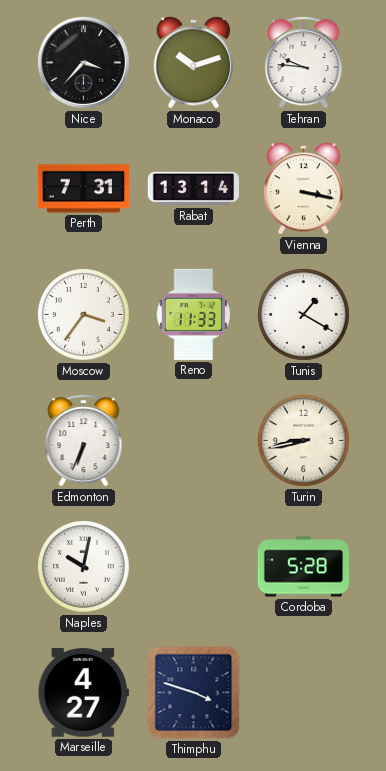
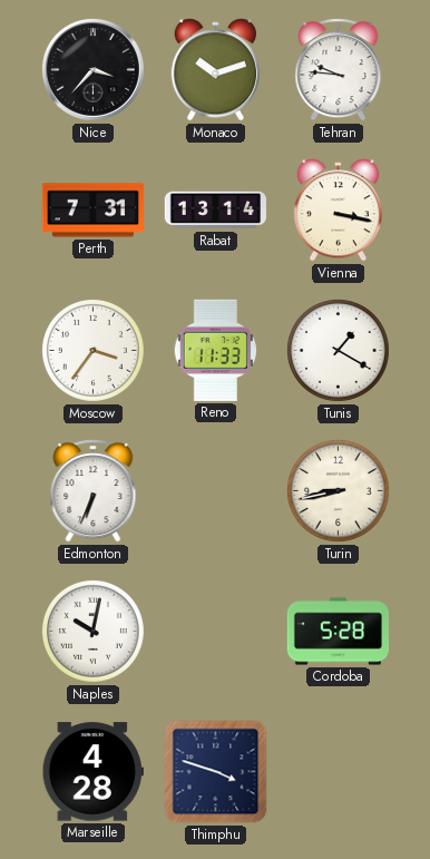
Marseille: 4:27 -> 4:28 (92, 772)
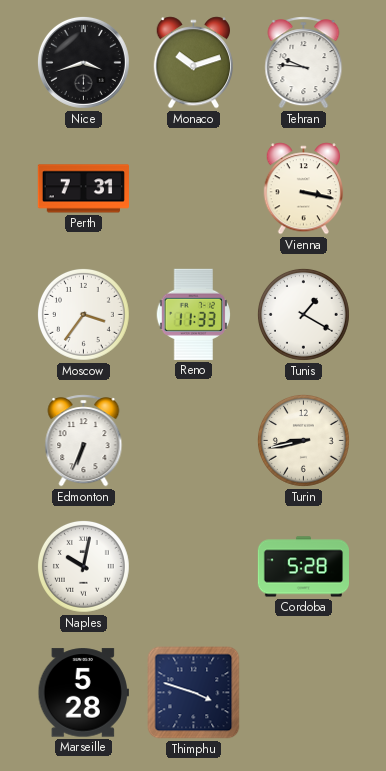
Nice: 3:37 -> 3:42 (83, 62)
Rabat: 13:14 -> none (215, 211)
Marseille: 4:28 -> 5:28 (83, 693)
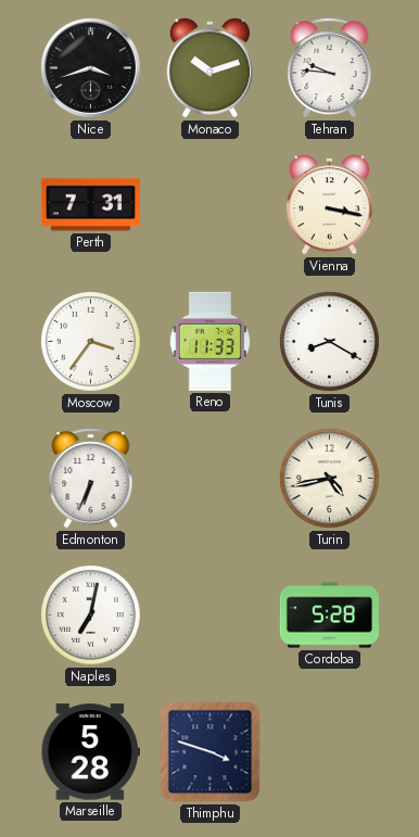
Tunis: 1:20 -> 8:20 (329, 341)
Turin: 8:43 -> 4:43 (329, 478)
Naples: 10:02 -> 7:02 (90, 614)
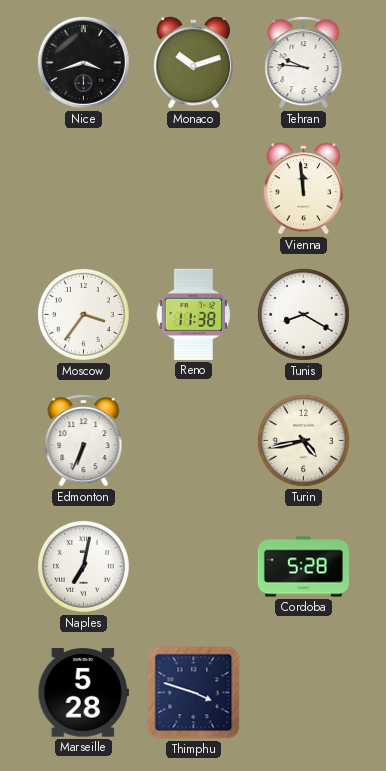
Perth: 7:31 -> none (90, 205)
Vienna: 3:17 -> 11:59 (304, 189)
Reno: 11:33 -> 11:38 (193, 314)
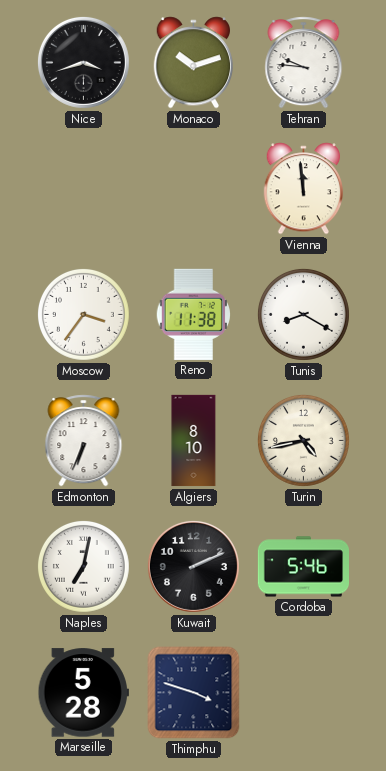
Algiers: none -> 8:10 (194, 441)
Kuwait: none -> 2:11 (193, 566)
Cordoba: 5:28 -> 5:46 (303, 567)
